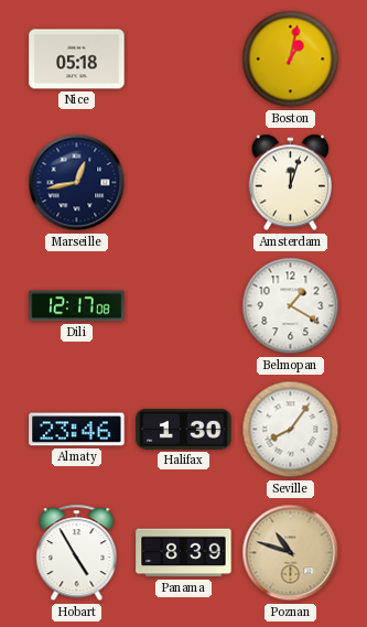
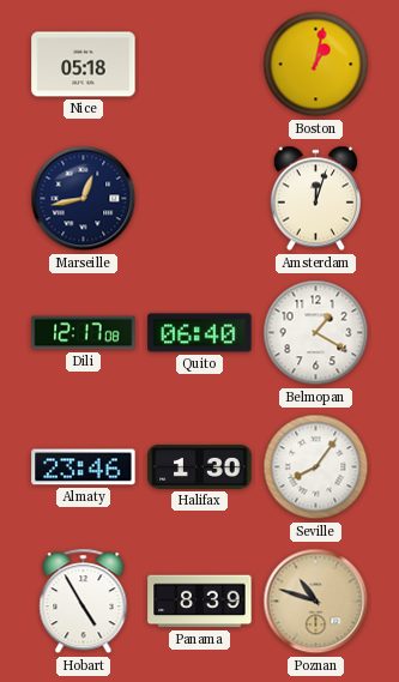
Quito: none -> 06:40 (200, 333)
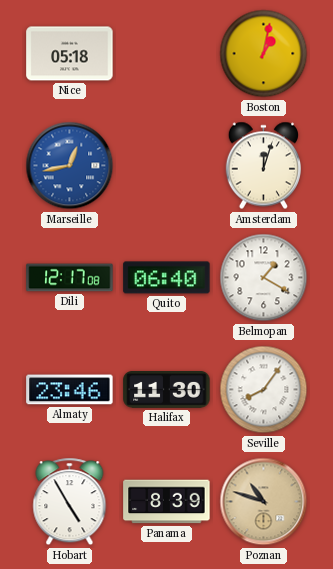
Marseille dial: navy -> blue (70, 166)
Halifax: 1:30 -> 11:30 (167, 390)
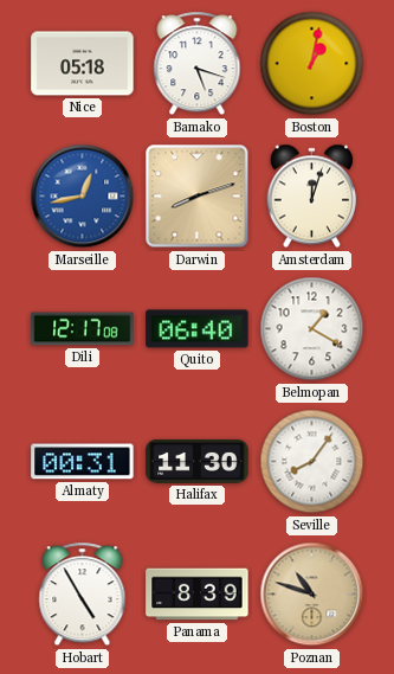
Bamako: none -> 5:18 (198, 64)
Darwin: none -> 8:12 (198, 197)
Almaty: 23:46 -> 00:31 (83, 462)
